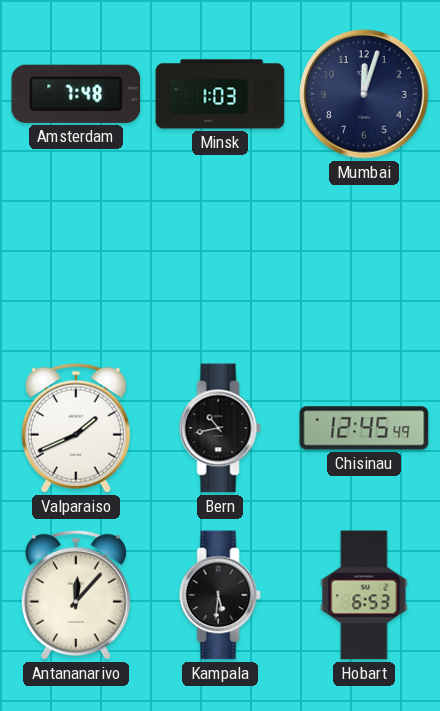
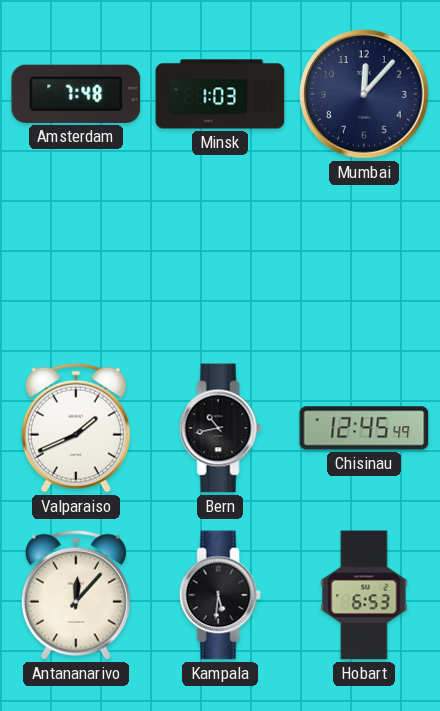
Mumbai: 12:03 -> 12:07 (364, 94)
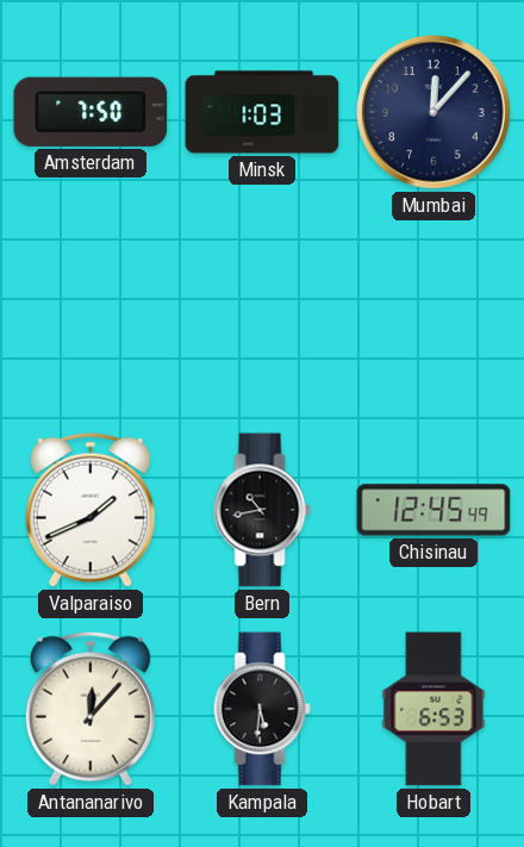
Amsterdam: 7:48 -> 7:50 (91, 112)
